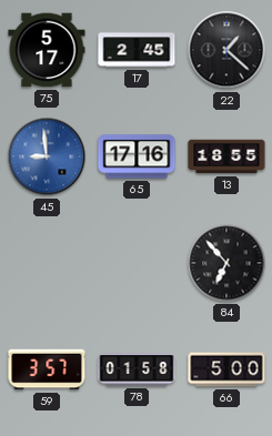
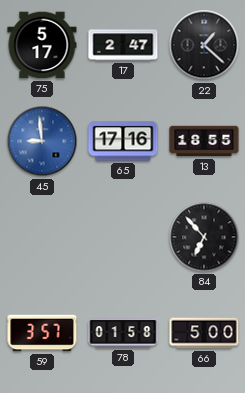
17: 2:45 -> 2:47 (123, 45)
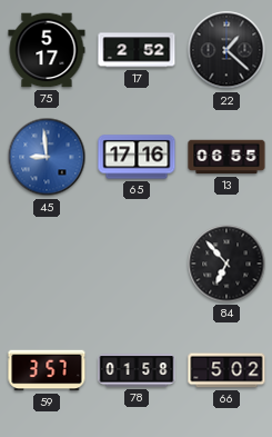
17: 2:47 -> 2:52 (137, 50)
13: 18:55 -> 06:55 (226, 157)
66: 5:00 -> 5:02 (226, 370)
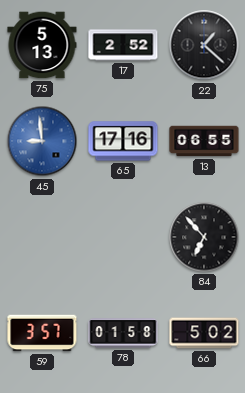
75: 5:17 -> 5:13 (42, 45)
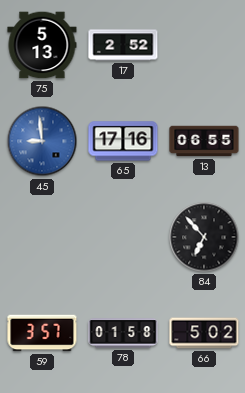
22: 1:22 -> none (204, 45)
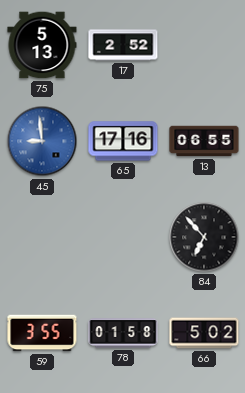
59: 3:57 -> 3:55 (42, 333)
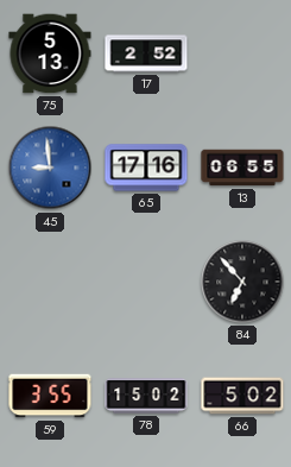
78: 01:58 -> 15:02 (146, 396)
